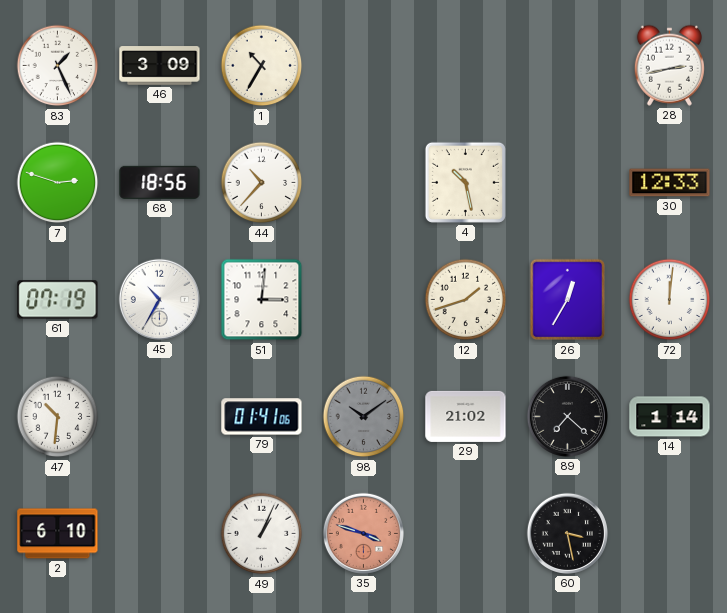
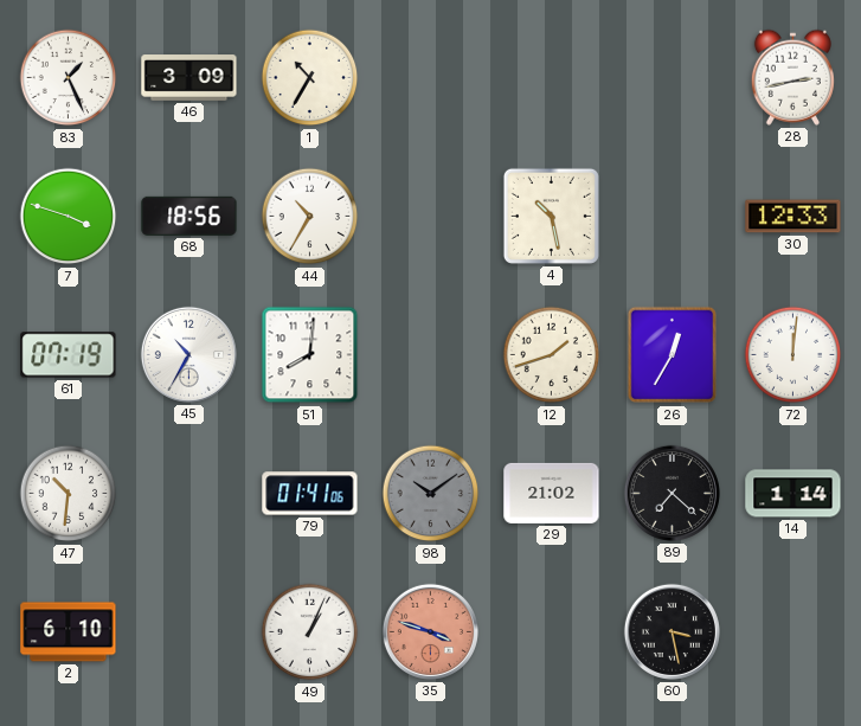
7: 2:48 -> 3:48 (69, 217)
44: 10:37 -> 10:35 (310, 217)
51: 3:01 -> 8:01 (310, 355)
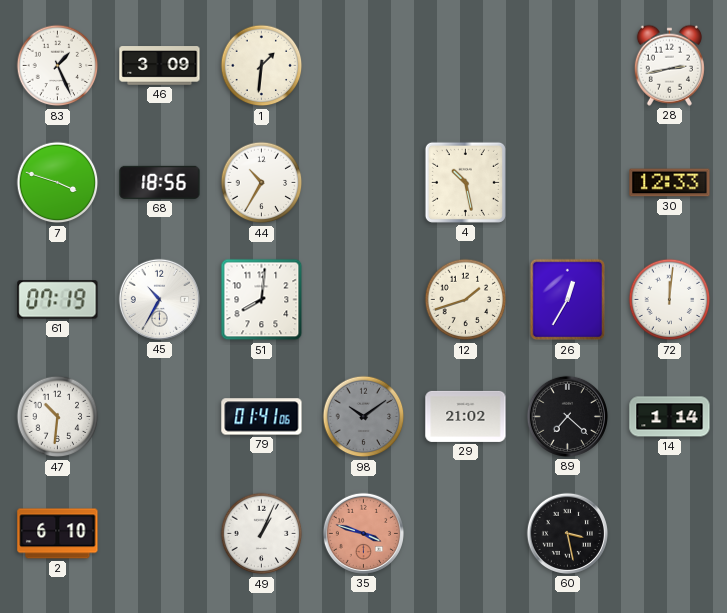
1: 10:35 -> 1:31 (262, 66)
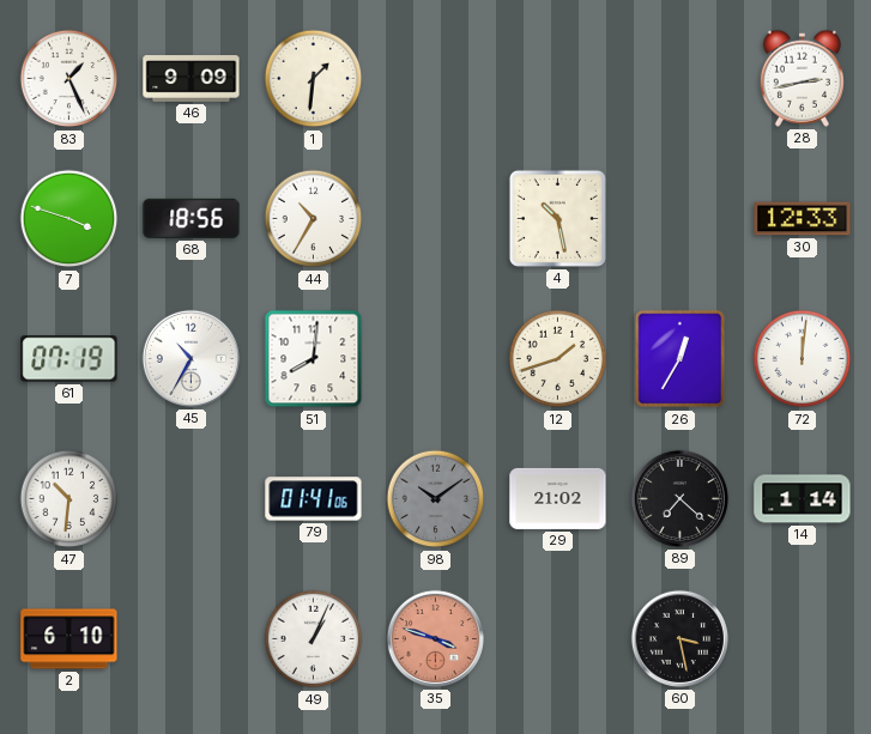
46: 3:09 -> 9:09 (192, 79)
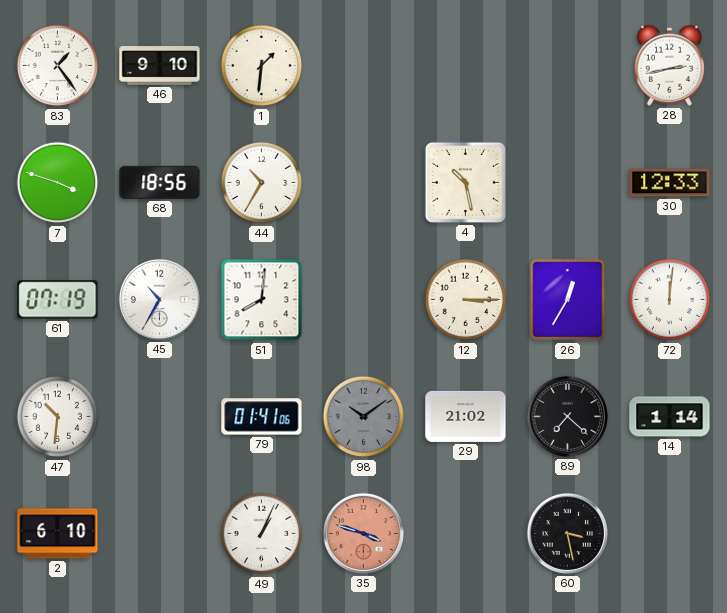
83: 1:26 -> 1:24 (58, 66)
46: 9:09 -> 9:10 (160, 66)
12: 1:42 -> 3:15 (466, 300)
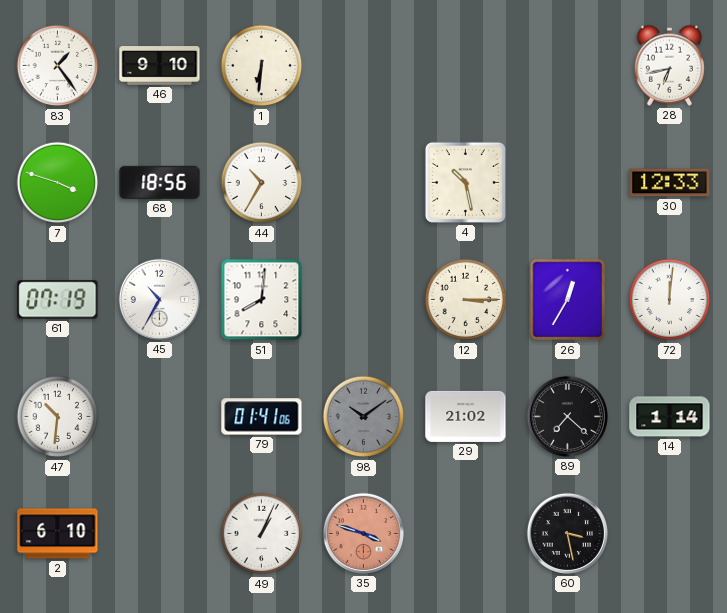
1: 1:31 -> 6:31 (262, 66)
28: 2:43 -> 6:43 (669, 65)
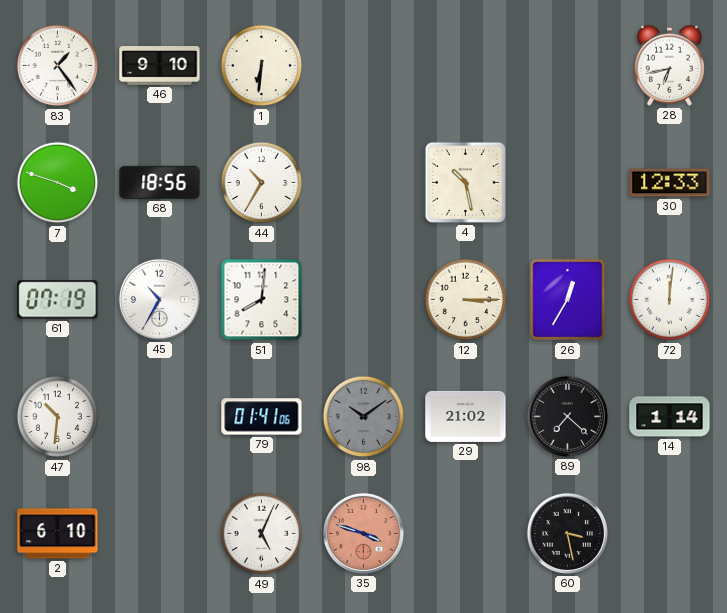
49: 1:04 -> 5:04 (262, 534)
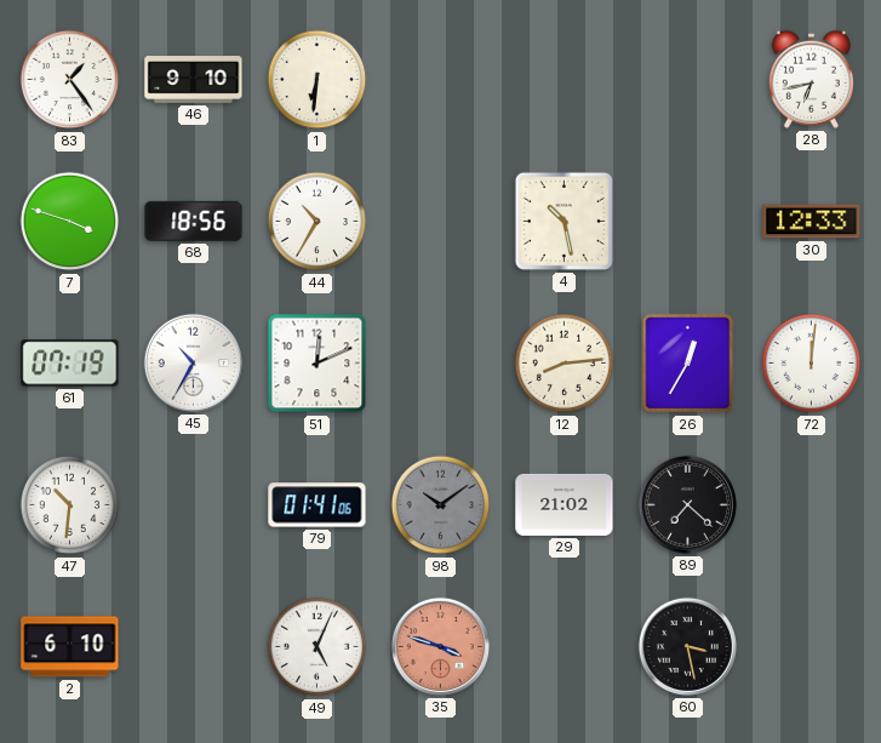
51: 8:01 -> 12:11 (317, 364)
12: 3:15 -> 8:14 (565, 364)
14: 1:14 -> none (670, 417)
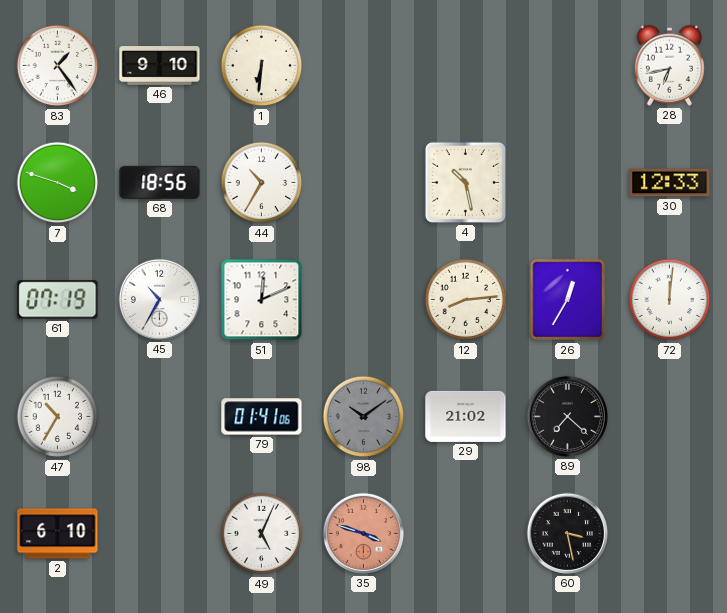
47: 10:31 -> 10:35 (58, 417)
